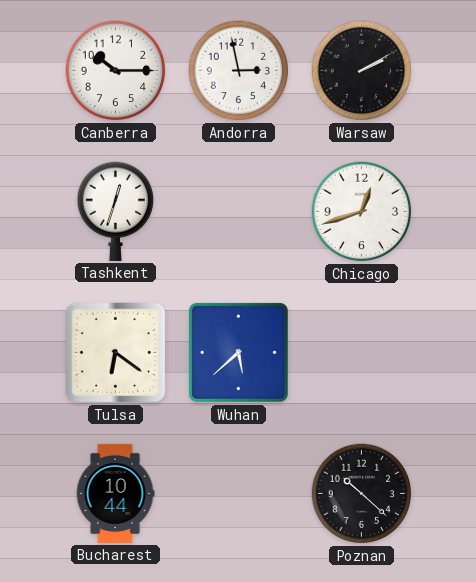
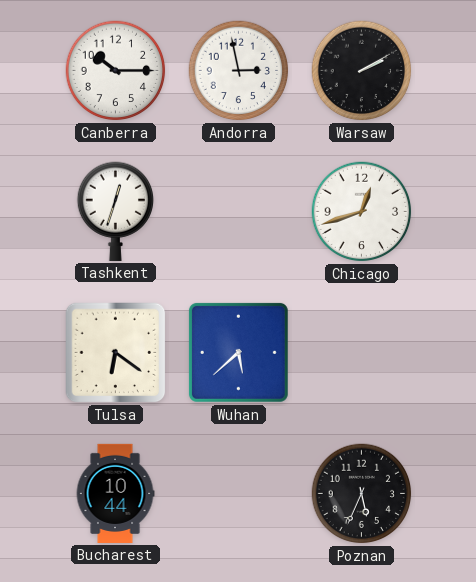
Poznan: 10:22 -> 5:34 (362, 494)
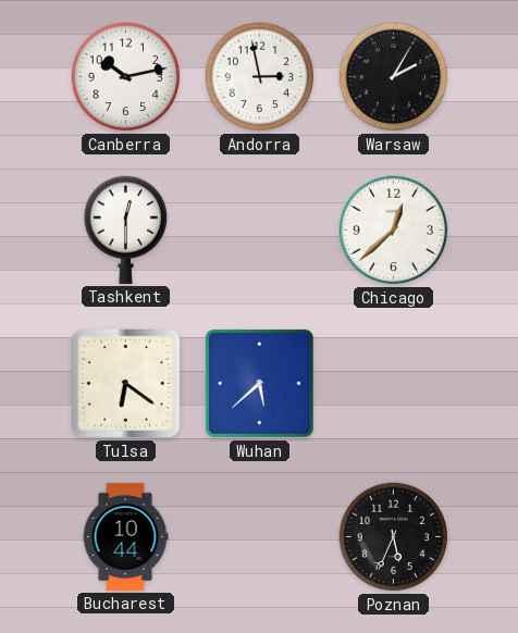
Canberra: 10:15 -> 10:13 (126, 77)
Warsaw: 2:10 -> 2:05 (394, 77)
Tashkent: 12:33 -> 12:30 (125, 229)
Chicago: 12:42 -> 12:38 (394, 231)
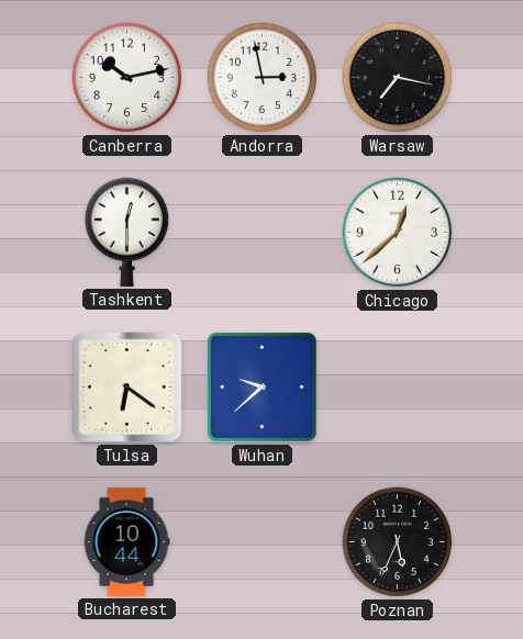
Warsaw: 2:05 -> 7:17 (398, 78)
Wuhan: 5:38 -> 9:38 (261, 386)
